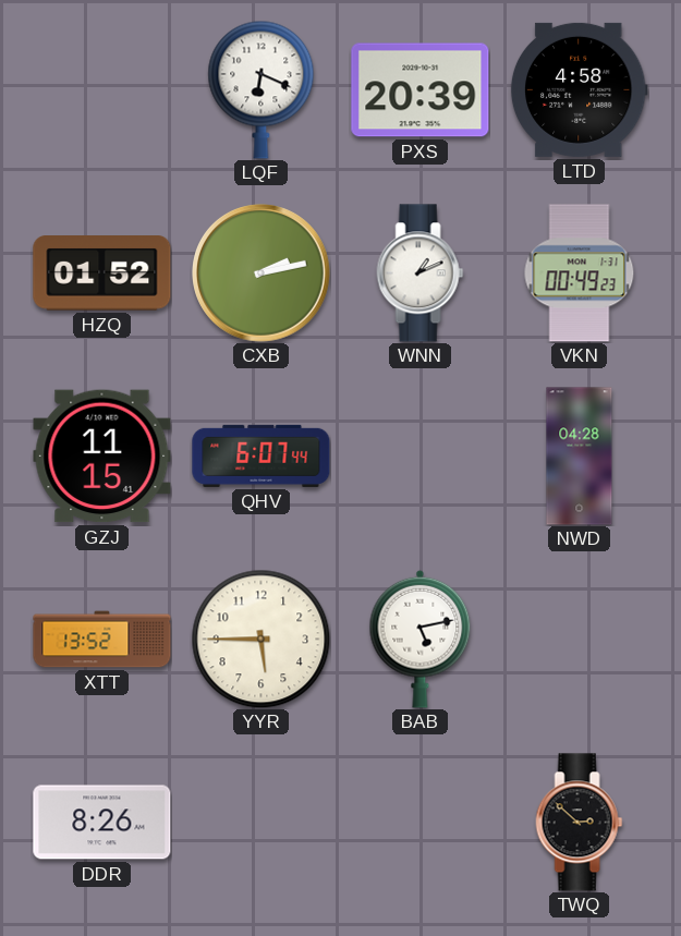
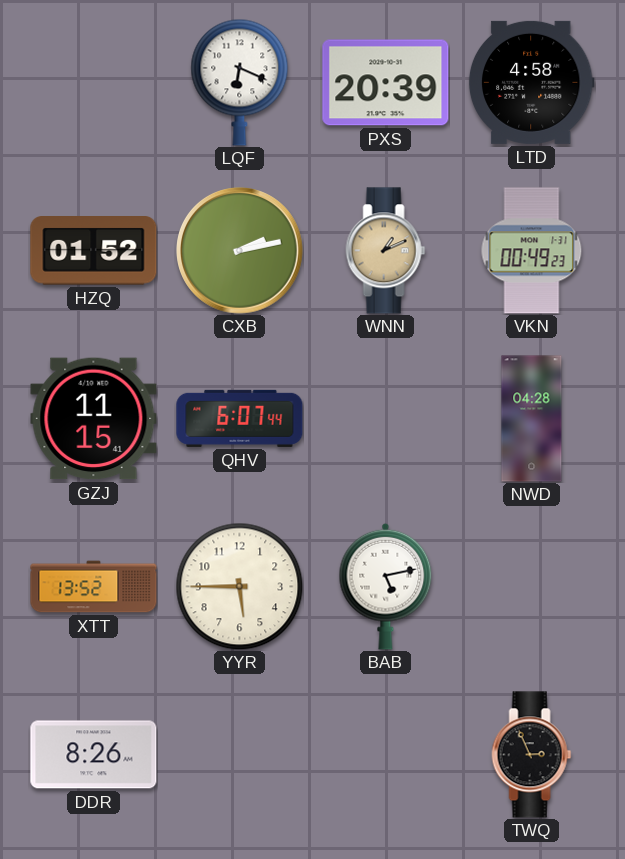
WNN dial: white -> champagne (386, 251)
TWQ: 2:52 -> 2:56 (532, 755)
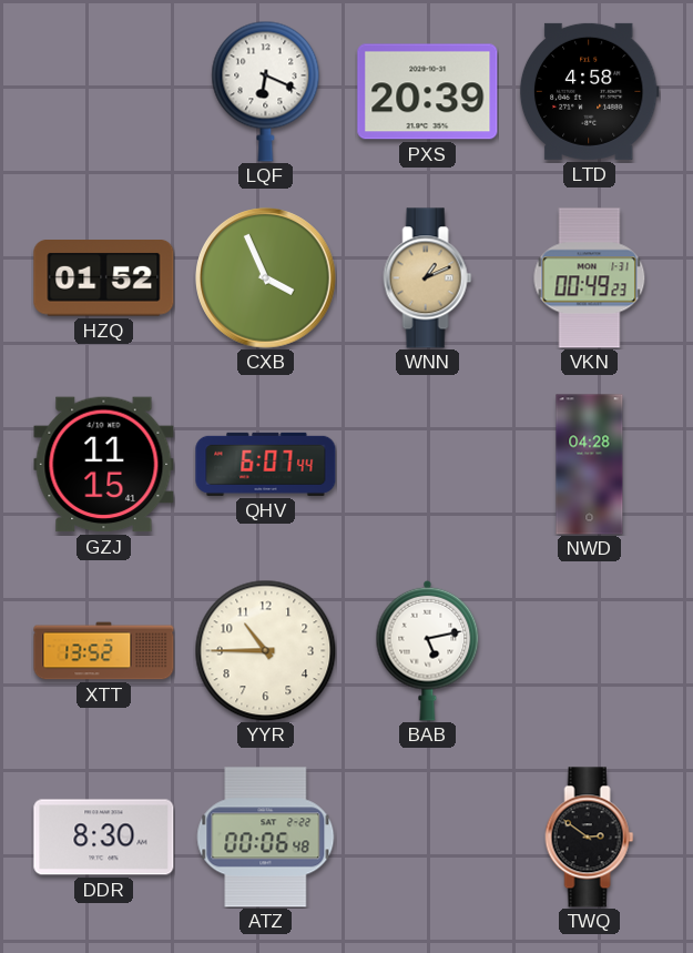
CXB: 2:13 -> 3:56 (266, 278)
YYR: 5:45 -> 10:45 (265, 650)
DDR: 8:26 -> 8:30 (104, 838)
ATZ: none -> 00:06 (266, 838)
TWQ: 2:56 -> 2:51 (590, 838)
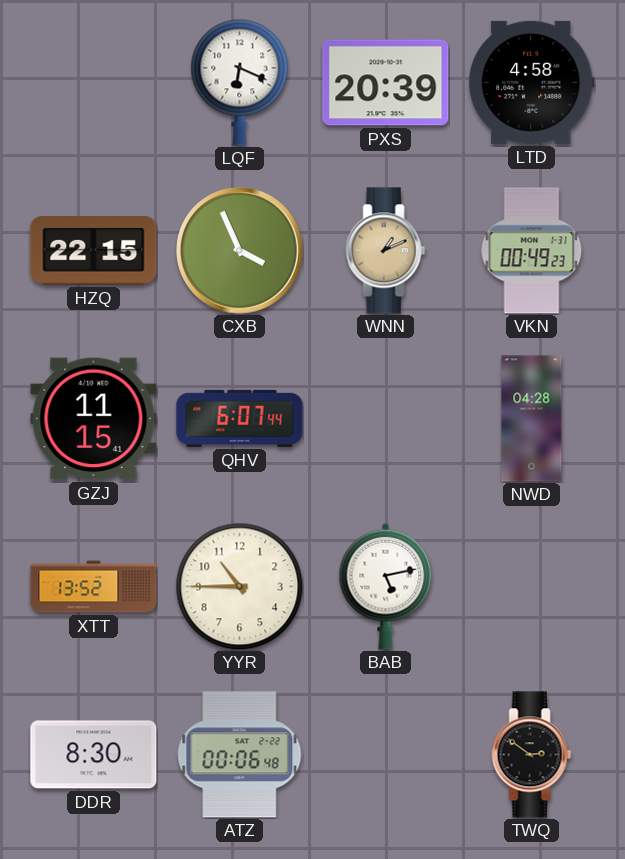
HZQ: 01:52 -> 22:15 (94, 251)
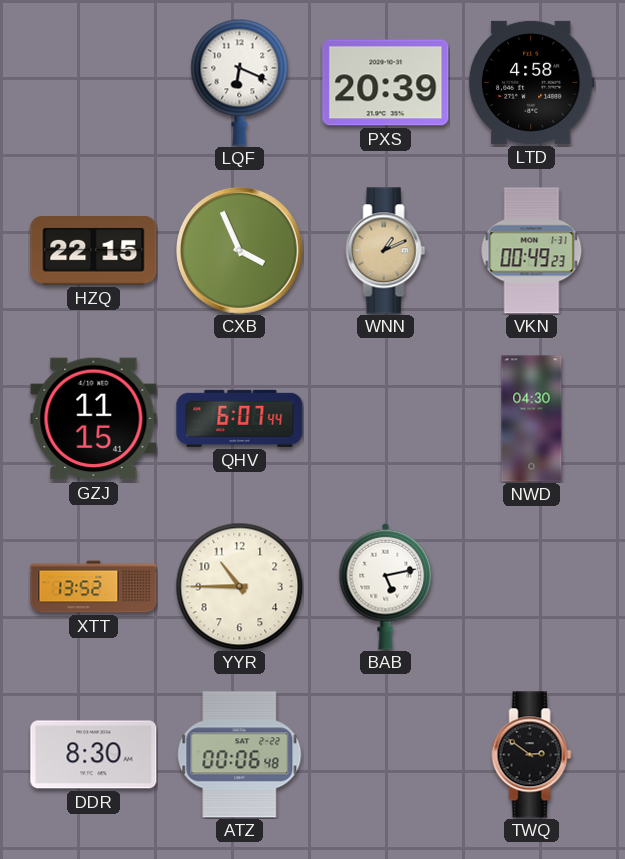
NWD: 04:28 -> 04:30 (532, 419)
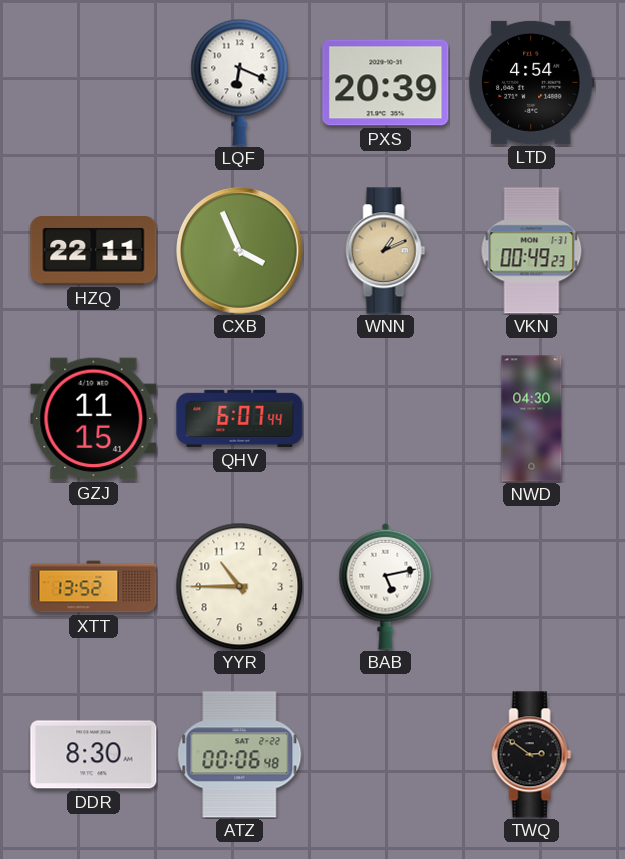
LTD: 4:58 -> 4:54 (531, 82)
HZQ: 22:15 -> 22:11 (94, 251)
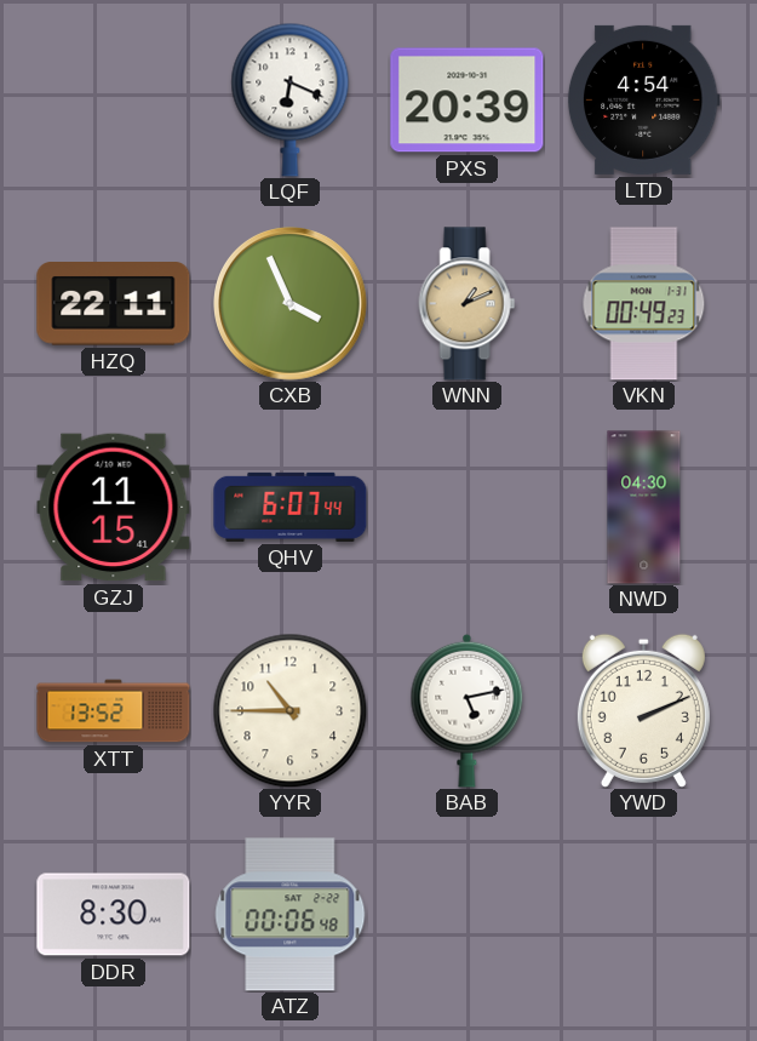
YWD: none -> 2:11 (643, 710)
TWQ: 2:51 -> none (532, 755)
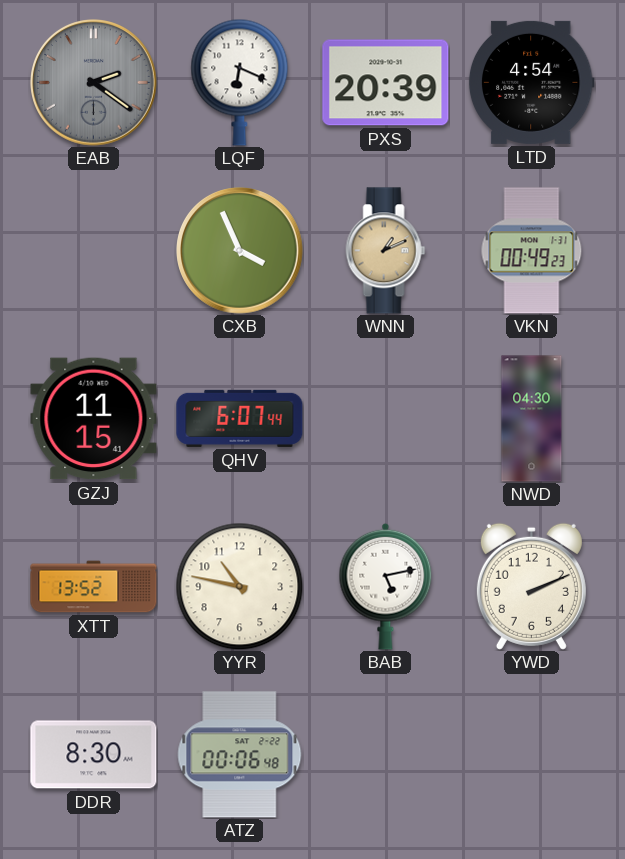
EAB: none -> 2:21 (94, 83)
HZQ: 22:11 -> none (114, 304)
YYR: 10:45 -> 10:47 (239, 586)
